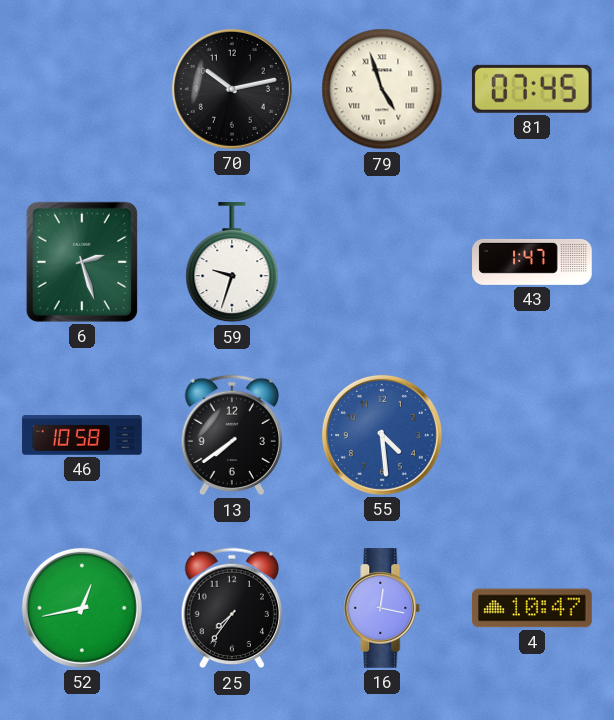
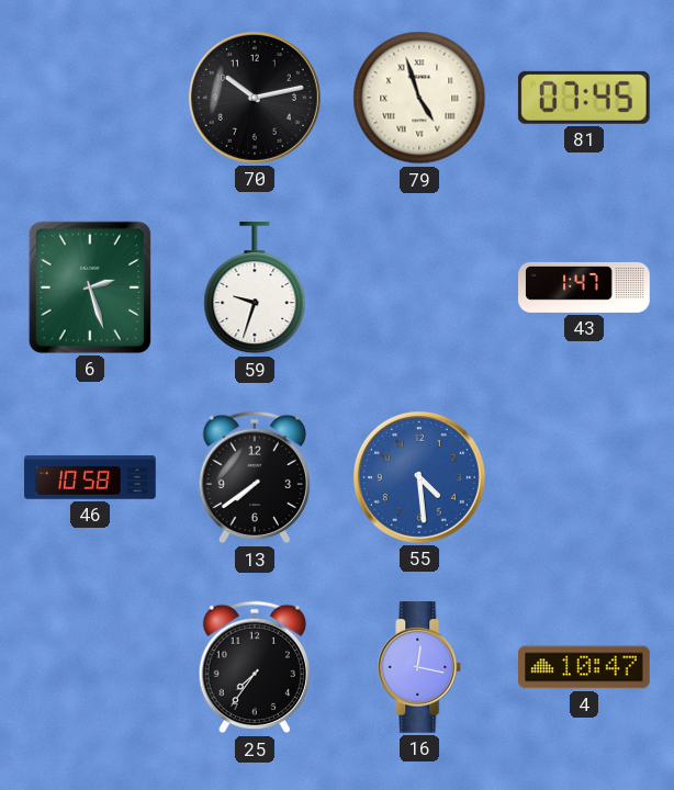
52: 12:43 -> none (82, 608)
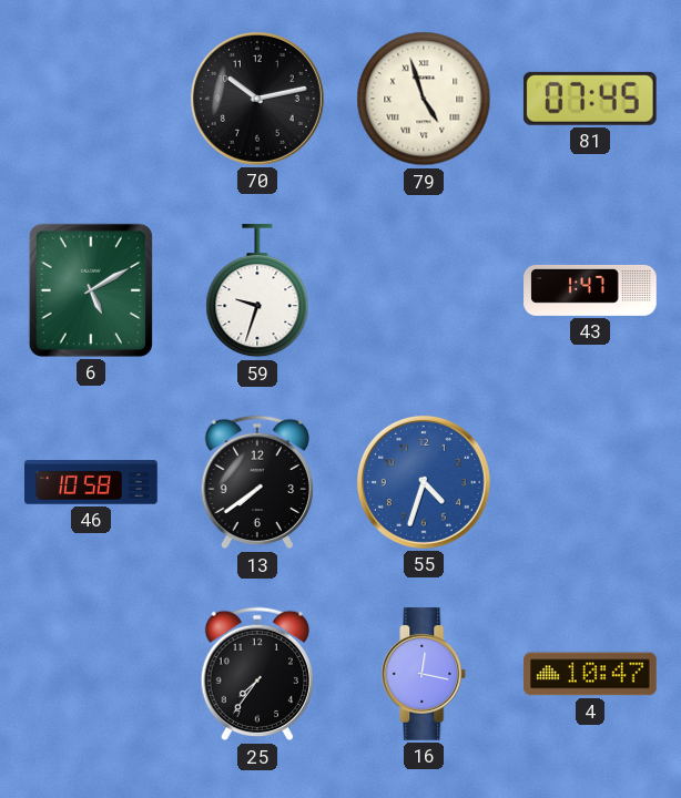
6: 2:27 -> 5:10 (91, 290)
55: 4:29 -> 4:33 (424, 482)
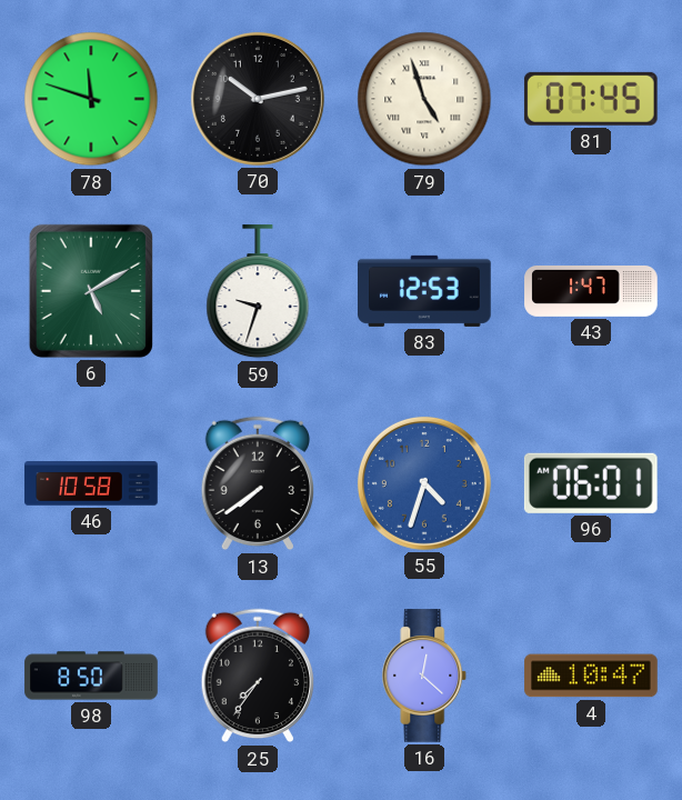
78: none -> 11:48 (91, 99)
83: none -> 12:53 (425, 291)
96: none -> 06:01 (591, 483)
98: none -> 8:50 (91, 676)
16: 12:17 -> 12:22 (424, 676)
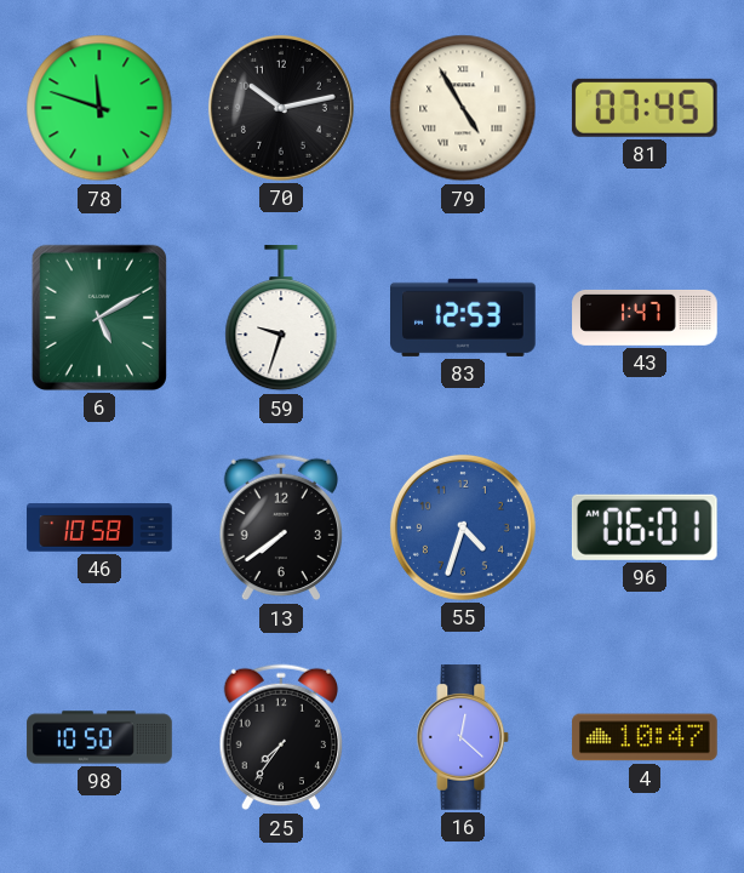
79: 4:57 -> 4:55 (463, 108)
98: 8:50 -> 10:50 (99, 737)
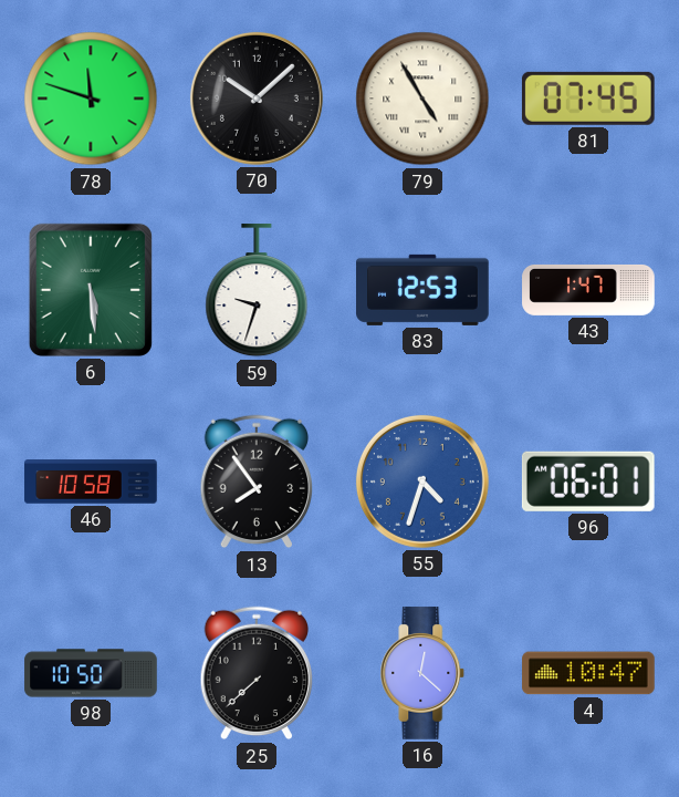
70: 10:13 -> 10:08 (257, 99)
6: 5:10 -> 5:29 (91, 290)
13: 7:39 -> 7:54 (255, 482)
25: 7:36 -> 7:38 (255, 673)
